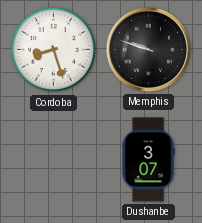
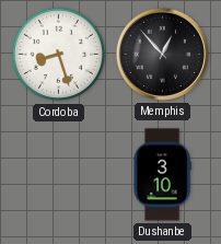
Memphis: 9:48 -> 12:53 (162, 54)
Dushanbe: 3:07 -> 3:10 (162, 175)
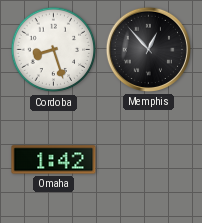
Omaha: none -> 1:42 (54, 160)
Dushanbe: 3:10 -> none (162, 175)
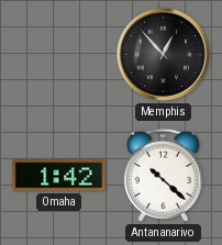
Cordoba: 8:27 -> none (54, 50)
Antananarivo: none -> 10:22 (163, 175)
